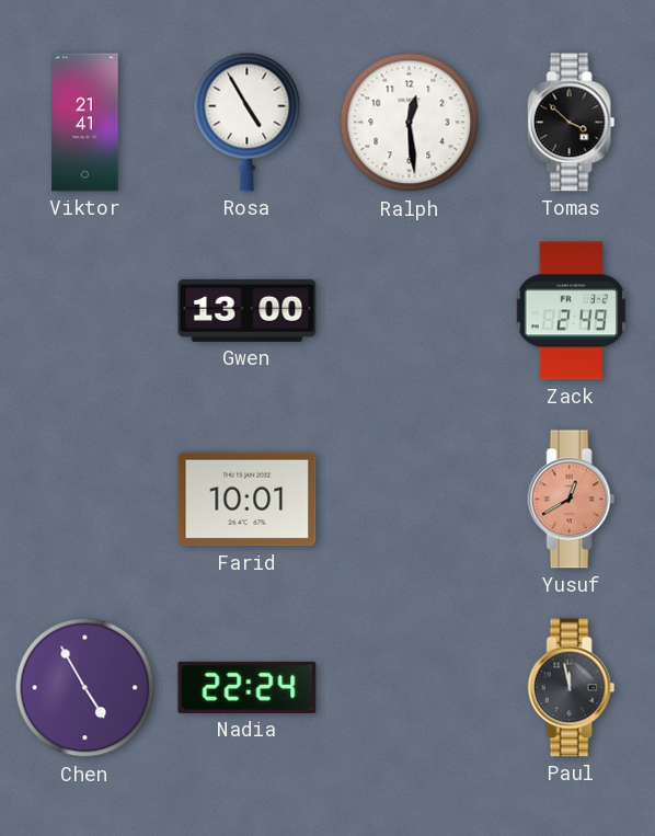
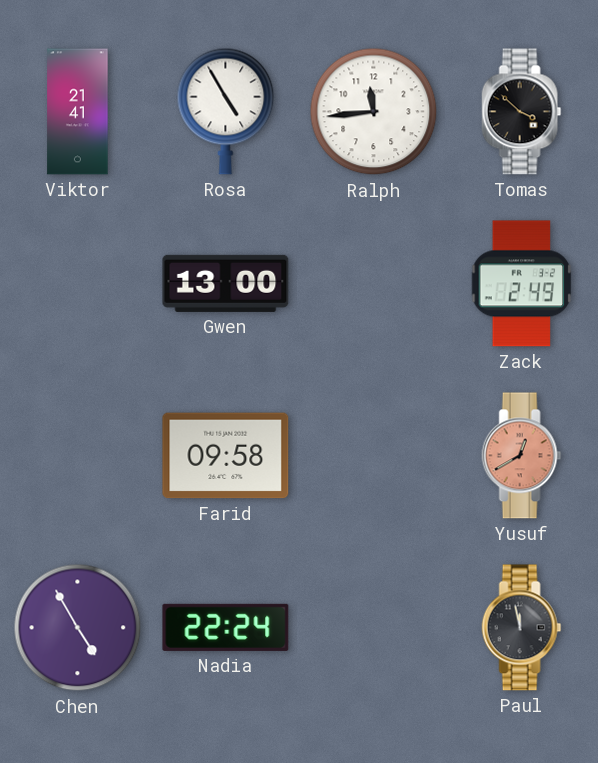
Ralph: 12:29 -> 11:44 (374, 112)
Farid: 10:01 -> 09:58 (226, 456)
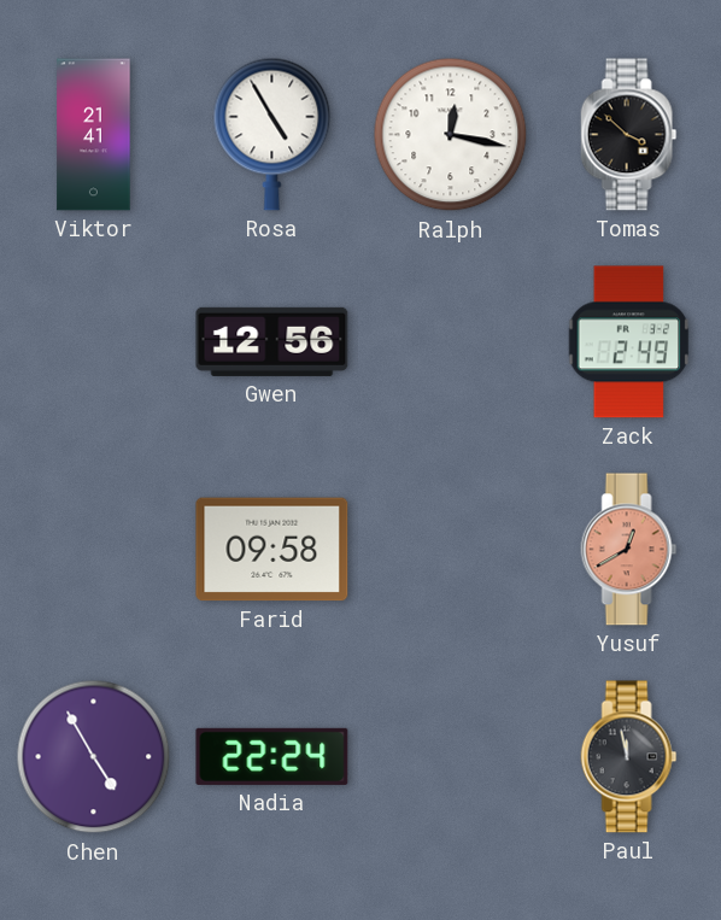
Ralph: 11:44 -> 12:17 (451, 135)
Gwen: 13:00 -> 12:56 (272, 341)
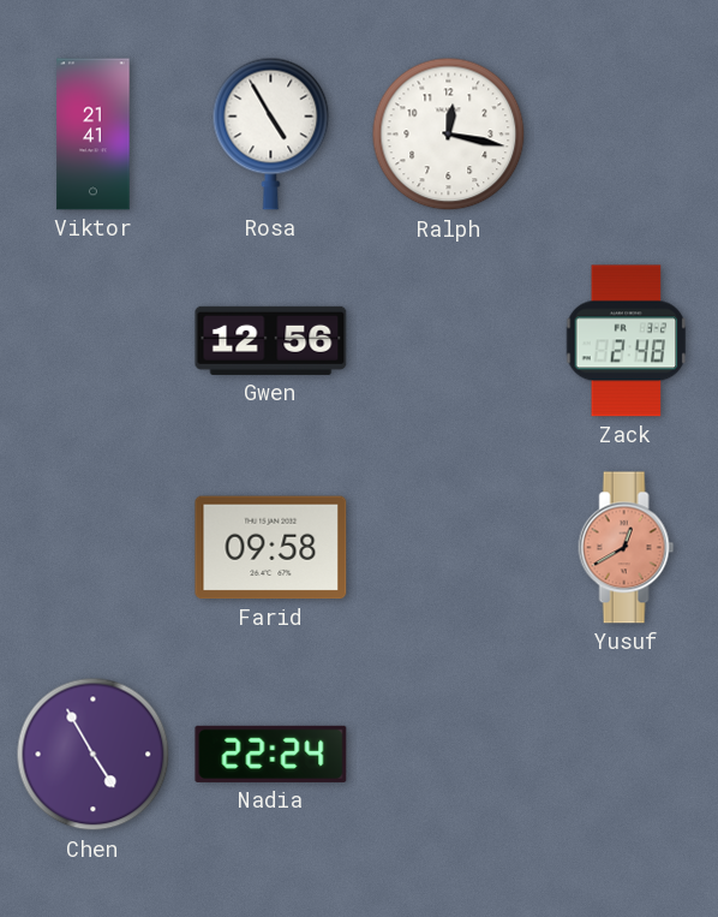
Tomas: 3:52 -> none (629, 135)
Zack: 2:49 -> 2:48 (627, 341)
Paul: 11:58 -> none (629, 757)
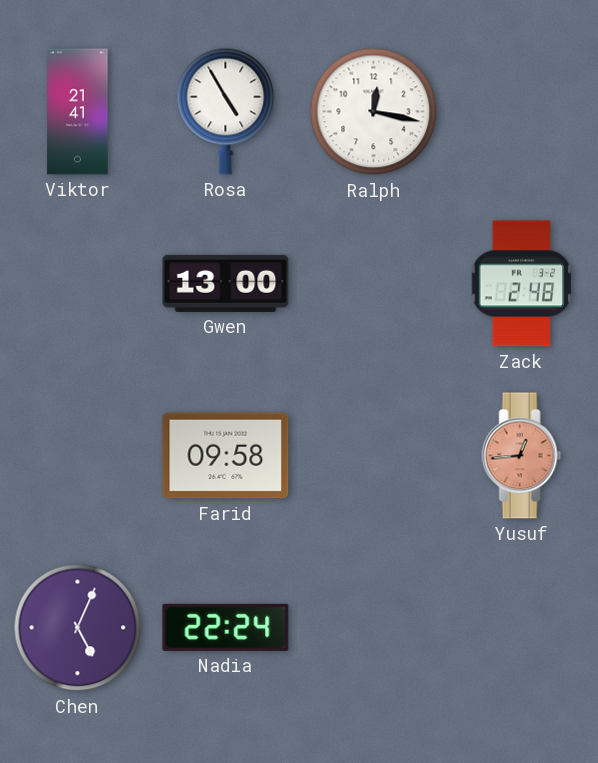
Gwen: 12:56 -> 13:00 (226, 283)
Yusuf: 12:40 -> 12:44 (522, 456)
Chen: 4:55 -> 5:04 (78, 628)
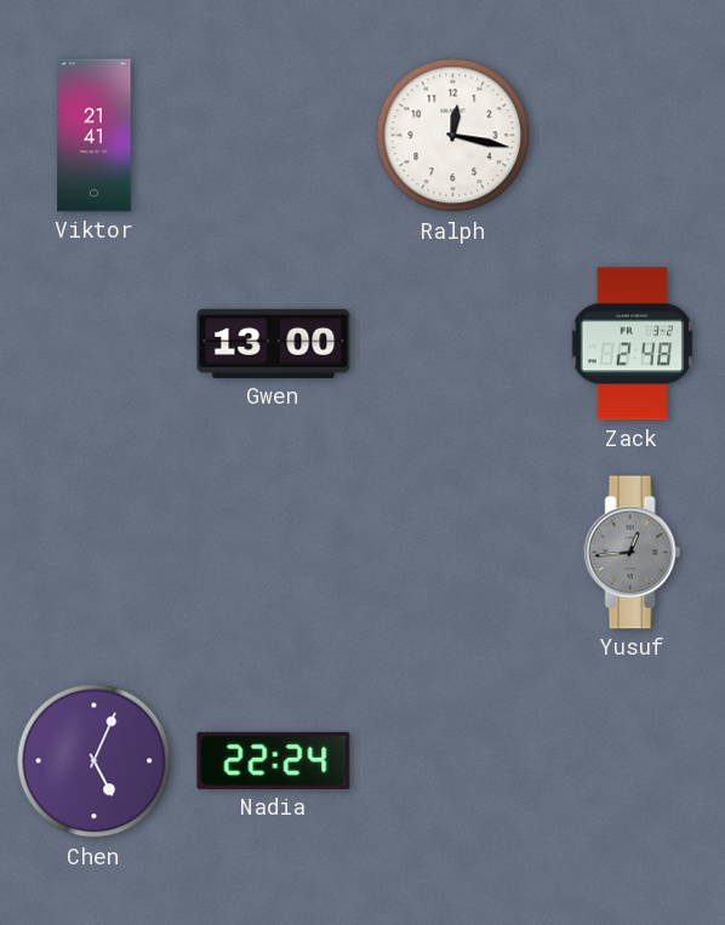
Rosa: 4:55 -> none (226, 111)
Farid: 09:58 -> none (226, 456)
Yusuf dial: salmon -> grey (633, 553)
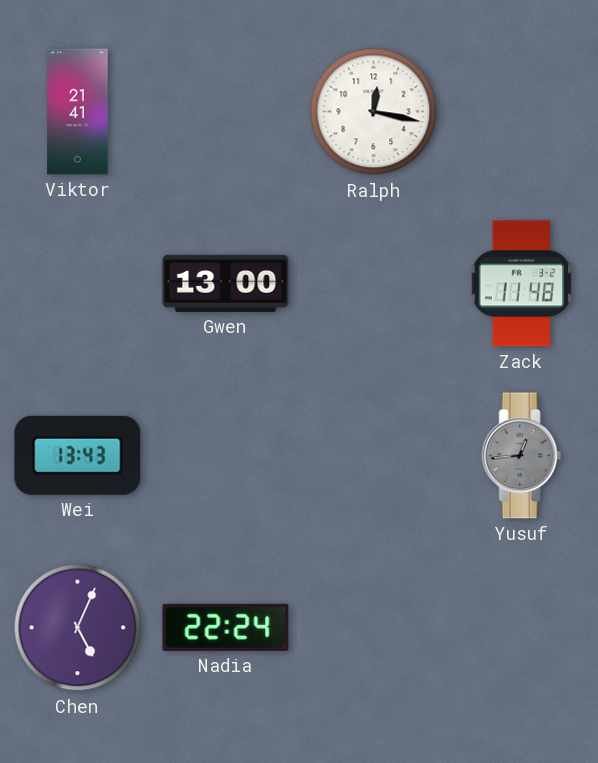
Zack: 2:48 -> 11:48 (522, 284)
Wei: none -> 13:43 (78, 455)
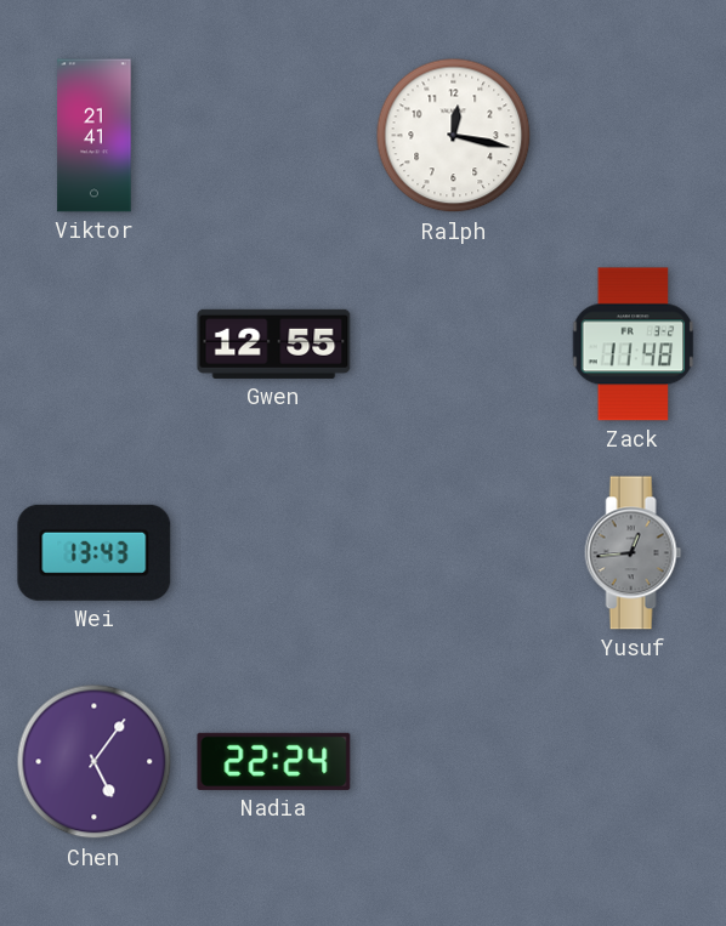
Gwen: 13:00 -> 12:55 (274, 343)
Chen: 5:04 -> 5:06 (95, 762)
